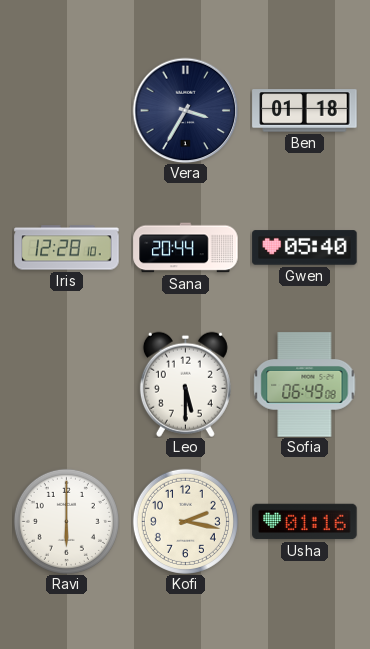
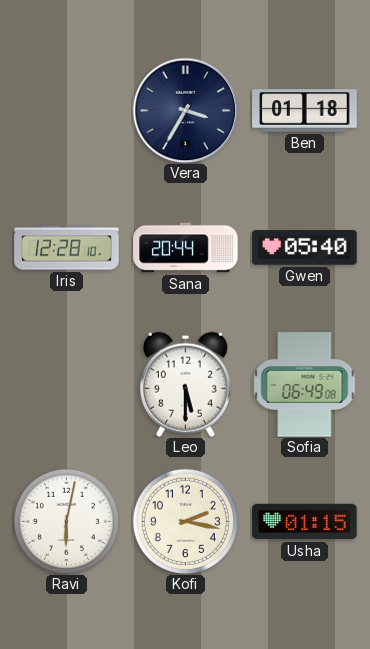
Ravi: 6:00 -> 6:02 (66, 521)
Usha: 01:16 -> 01:15 (305, 522)
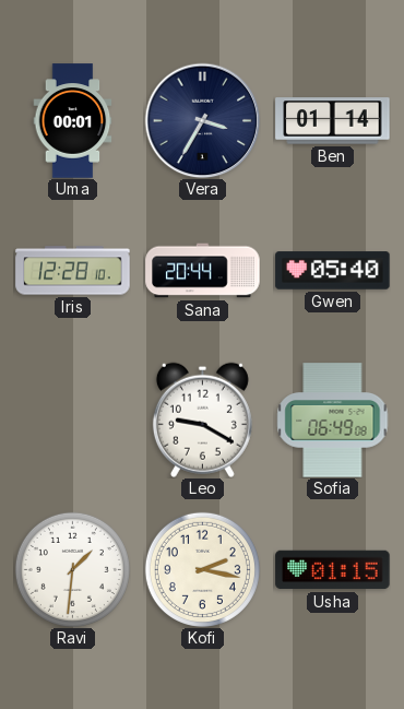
Uma: none -> 00:01 (73, 121)
Ben: 01:18 -> 01:14 (333, 121)
Leo: 5:30 -> 9:20 (202, 420)
Ravi: 6:02 -> 1:31 (72, 569)
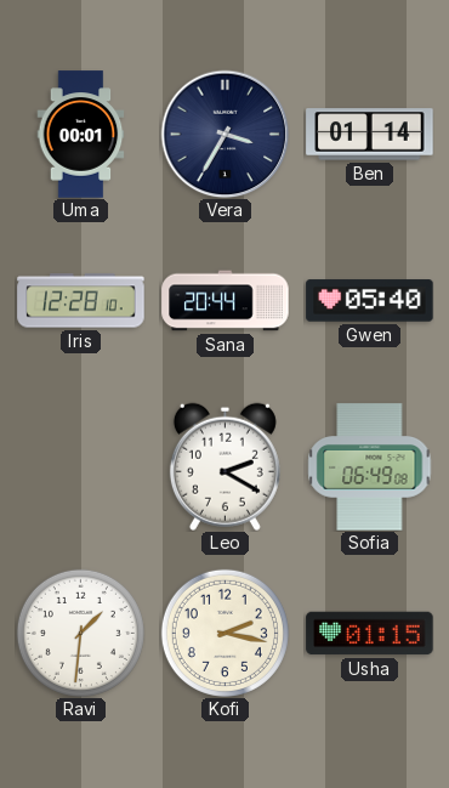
Leo: 9:20 -> 2:20 (224, 466)
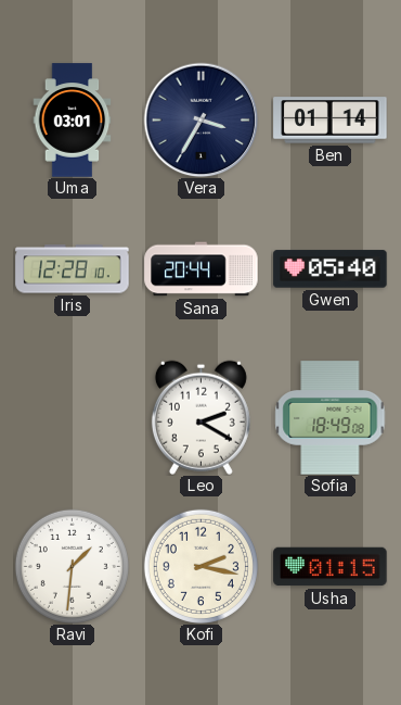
Uma: 00:01 -> 03:01 (73, 121)
Sofia: 06:49 -> 18:49 (331, 418)
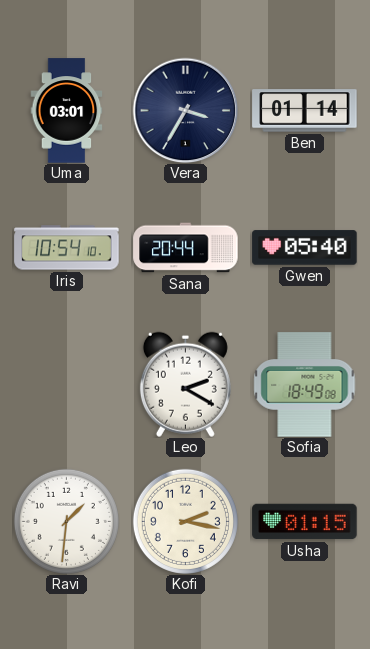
Iris: 12:28 -> 10:54 (67, 248)
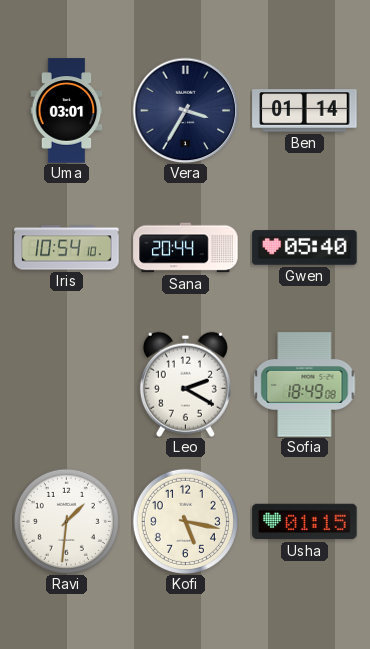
Kofi: 2:17 -> 5:17 (185, 521)
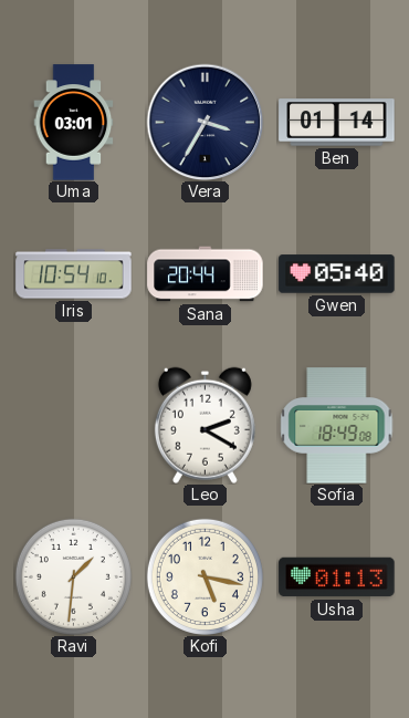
Usha: 01:15 -> 01:13 (337, 577)
